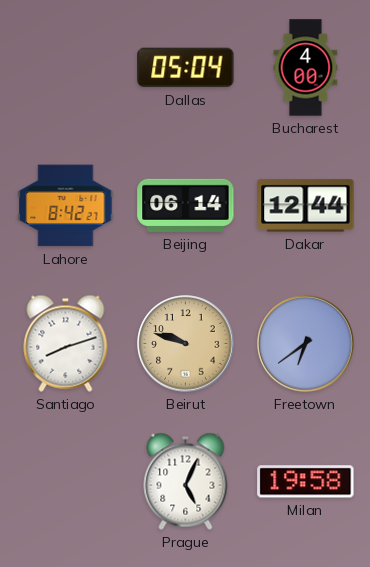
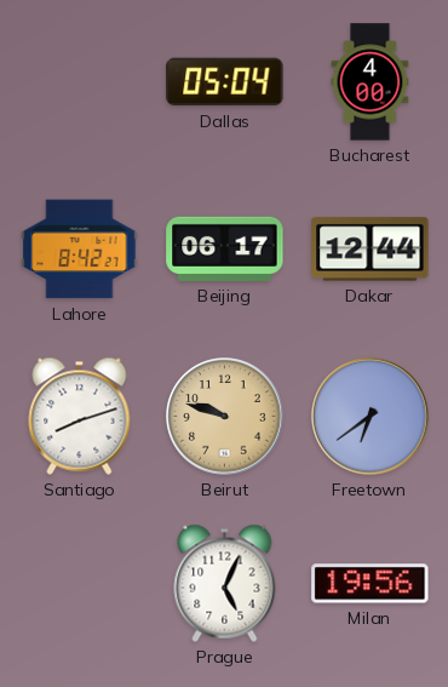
Beijing: 06:14 -> 06:17 (225, 248)
Milan: 19:58 -> 19:56 (371, 584)
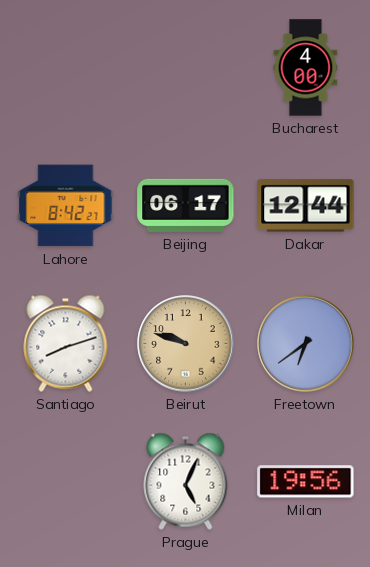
Dallas: 05:04 -> none (225, 82)
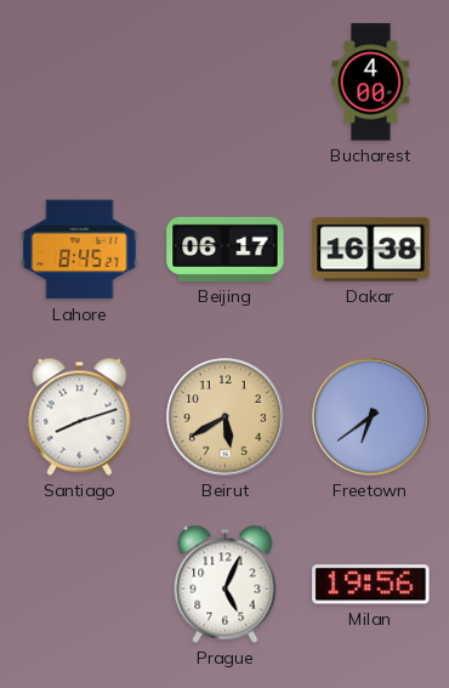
Lahore: 8:42 -> 8:45 (80, 250)
Dakar: 12:44 -> 16:38 (371, 250)
Beirut: 9:48 -> 5:40 (226, 417)
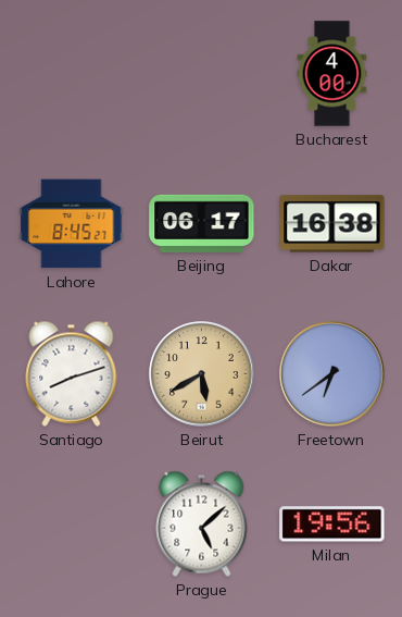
Prague: 5:04 -> 5:08 (202, 523)
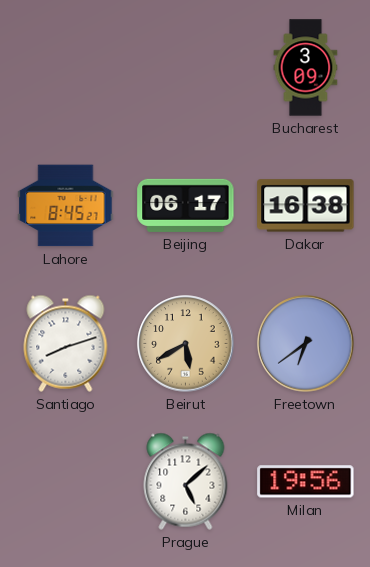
Bucharest: 4:00 -> 3:09 (306, 68)
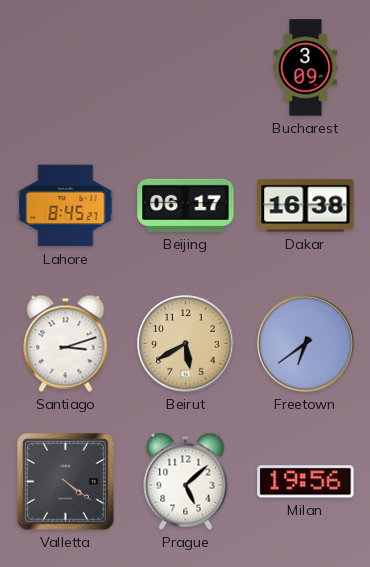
Santiago: 8:12 -> 3:12 (66, 343)
Valletta: none -> 4:21 (66, 482)
